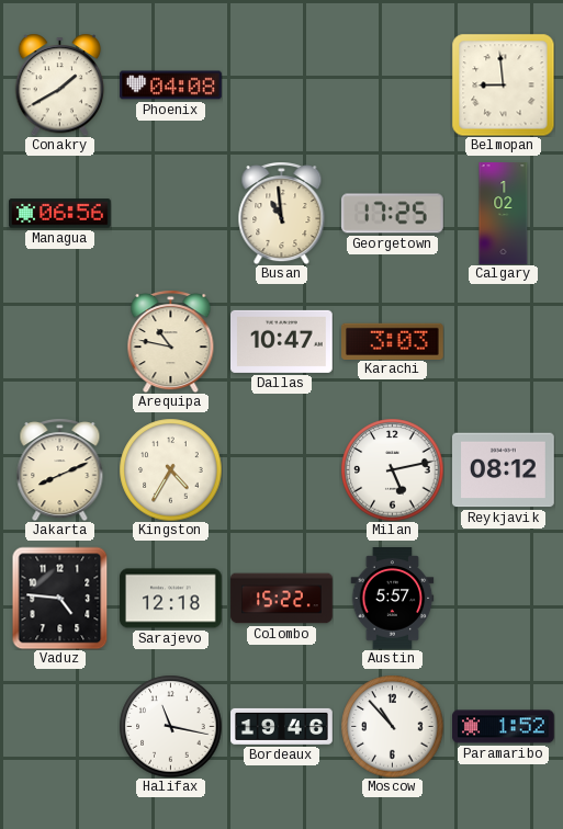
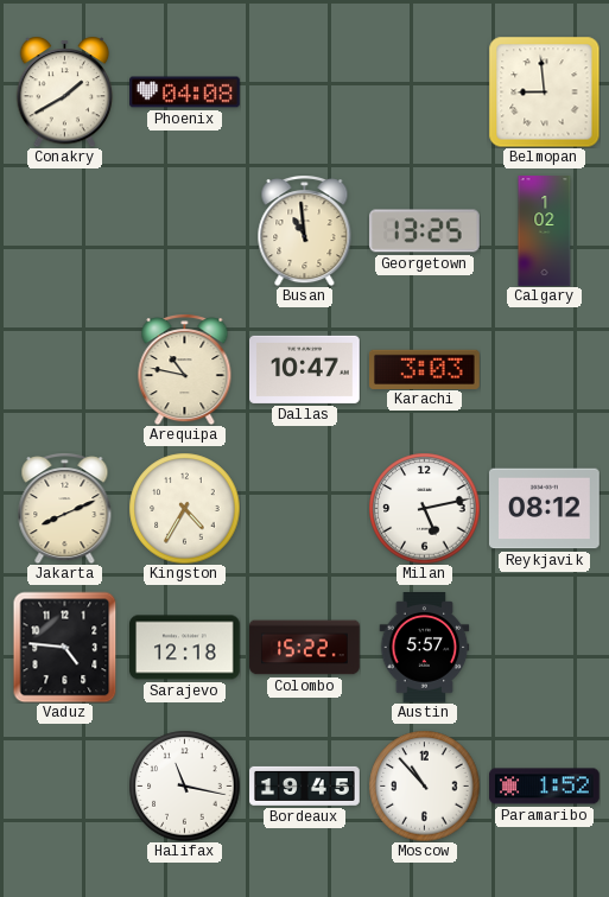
Managua: 06:56 -> none (60, 214)
Georgetown: 17:25 -> 13:25 (425, 231)
Bordeaux: 19:46 -> 19:45 (305, 785)
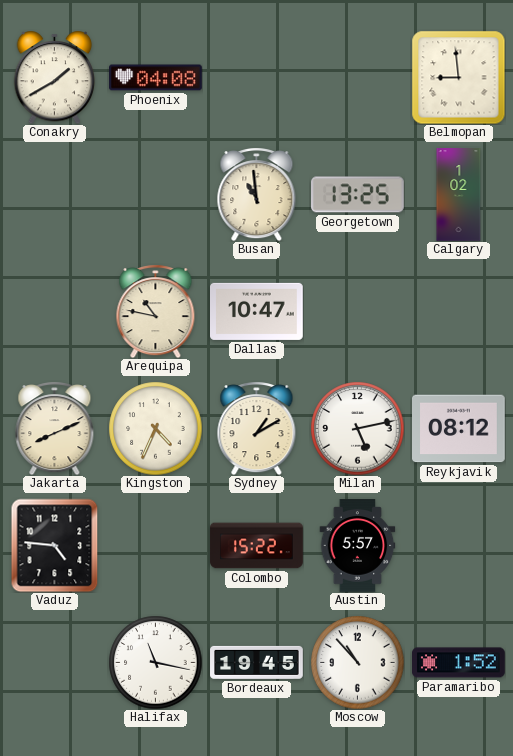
Karachi: 3:03 -> none (425, 369)
Kingston: 4:35 -> 4:34 (155, 428)
Sydney: none -> 1:10 (257, 429)
Sarajevo: 12:18 -> none (185, 648)
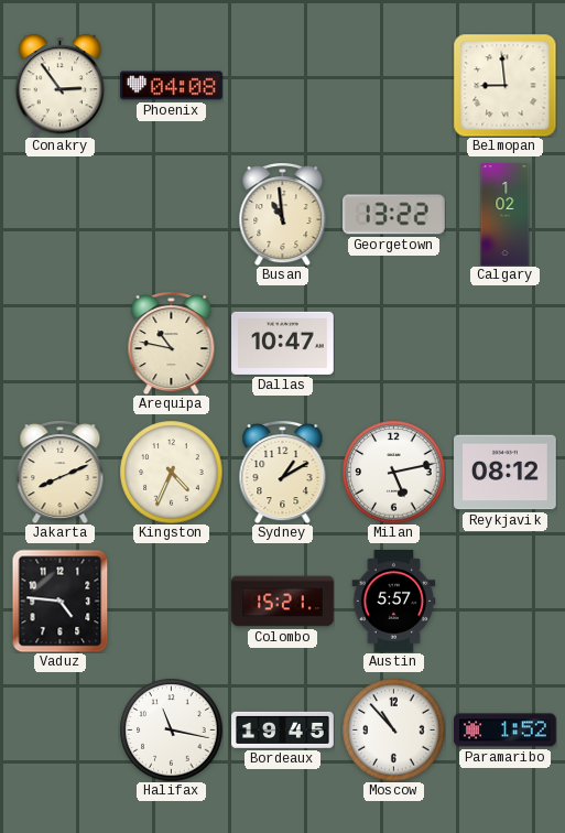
Conakry: 1:40 -> 2:54 (61, 85)
Georgetown: 13:25 -> 13:22 (394, 215)
Colombo: 15:22 -> 15:21 (283, 602)
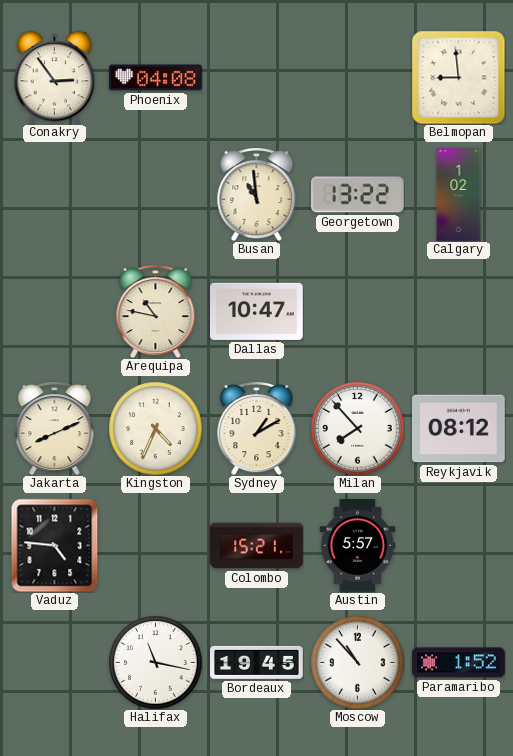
Milan: 5:13 -> 7:53 (357, 428)
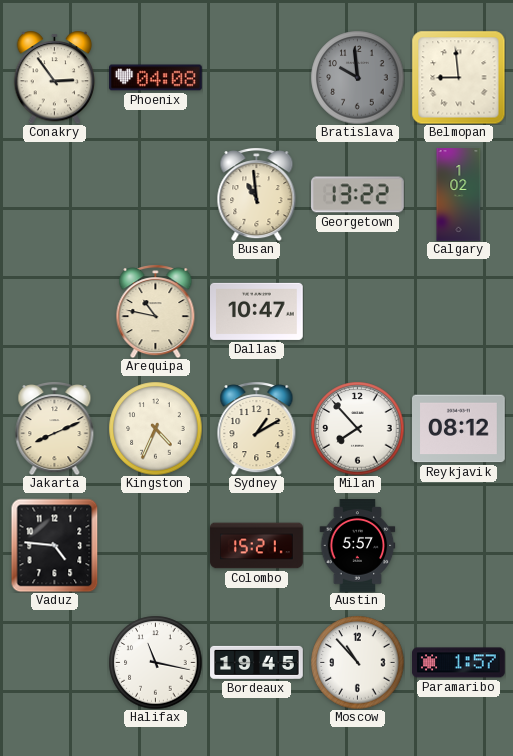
Bratislava: none -> 9:59 (357, 77)
Paramaribo: 1:52 -> 1:57 (459, 663)
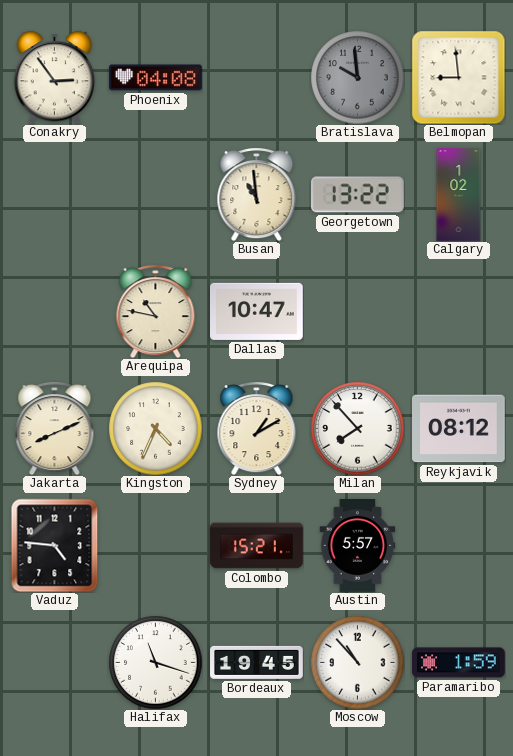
Halifax: 11:17 -> 11:18 (155, 662)
Paramaribo: 1:57 -> 1:59 (459, 663)
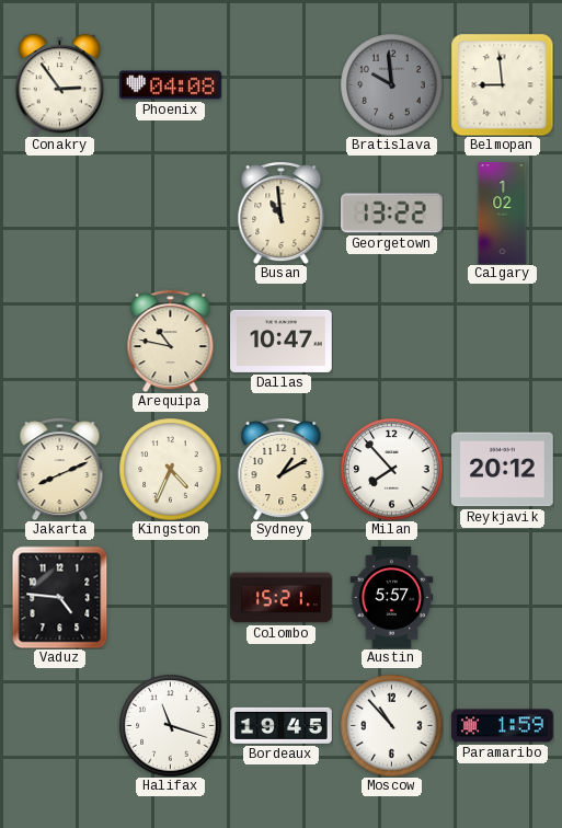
Reykjavik: 08:12 -> 20:12 (503, 470)
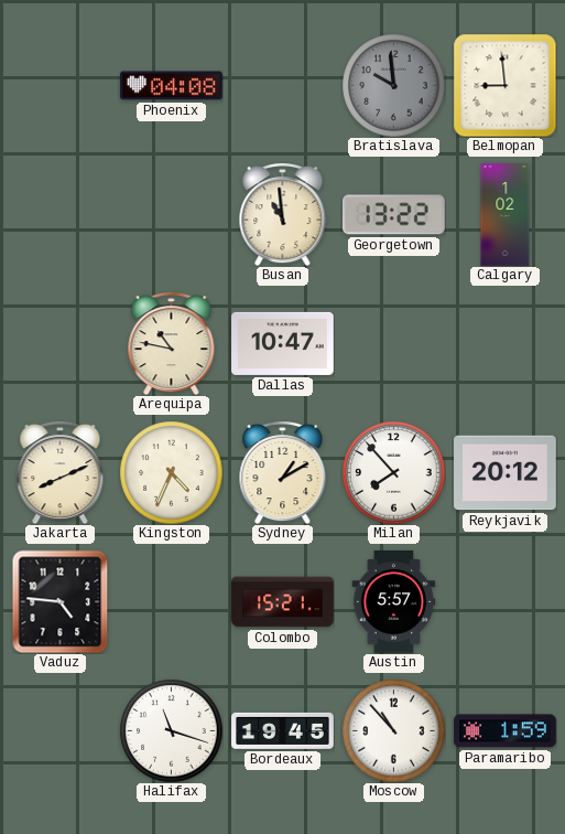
Conakry: 2:54 -> none (60, 84)
